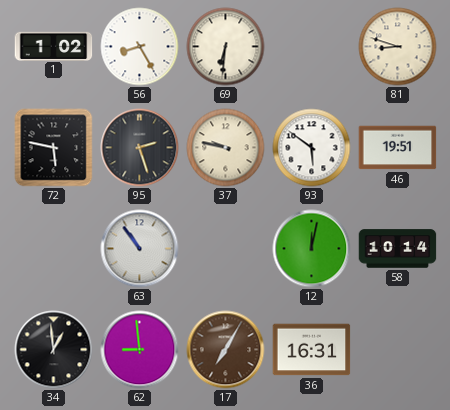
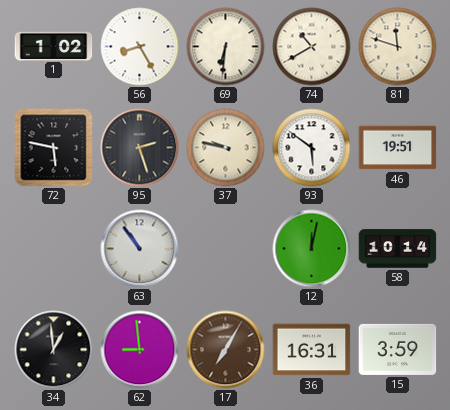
74: none -> 10:40 (312, 47)
81: 8:48 -> 11:48 (398, 47)
15: none -> 3:59 (398, 349)
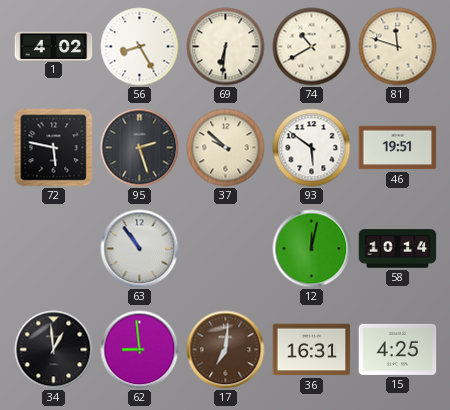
1: 1:02 -> 4:02 (54, 46)
37: 9:47 -> 9:52 (226, 148)
17: 7:05 -> 7:01 (226, 350)
15: 3:59 -> 4:25 (398, 349)
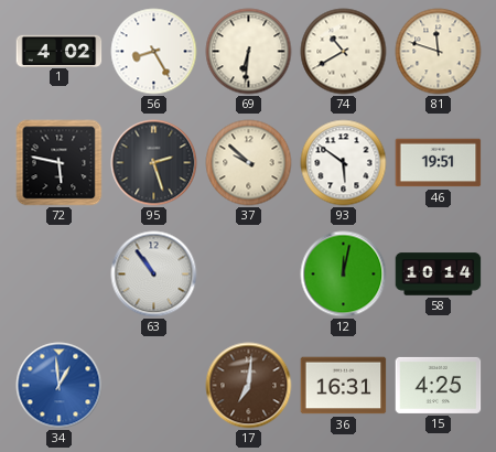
34 dial: black -> blue (60, 386)
62: 8:59 -> none (140, 350)
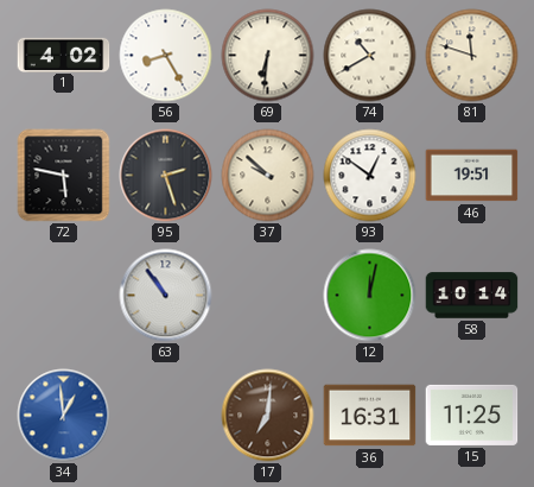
93: 5:51 -> 12:51 (370, 176)
15: 4:25 -> 11:25 (472, 415)
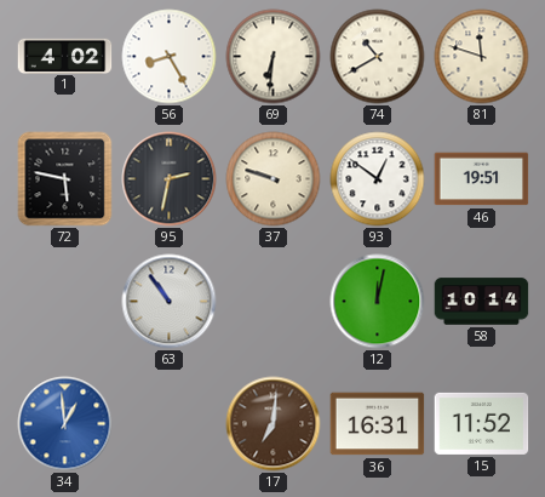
95: 2:27 -> 2:32 (170, 179)
37: 9:52 -> 9:48 (274, 179)
15: 11:25 -> 11:52 (482, 423)
